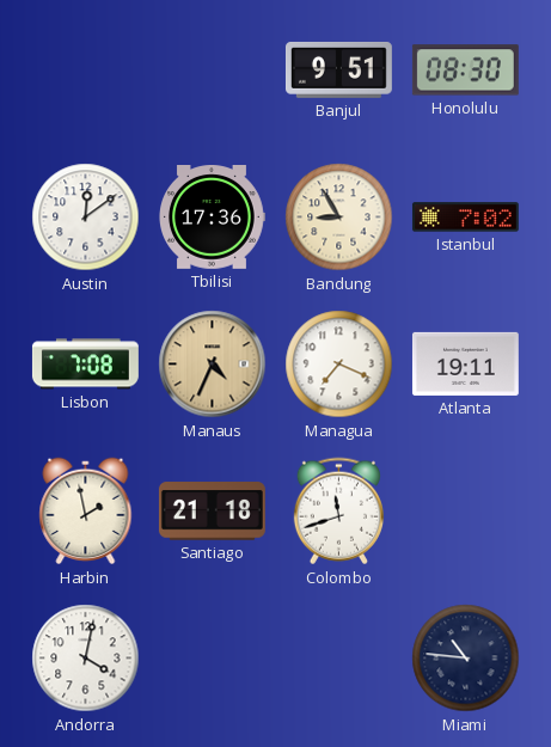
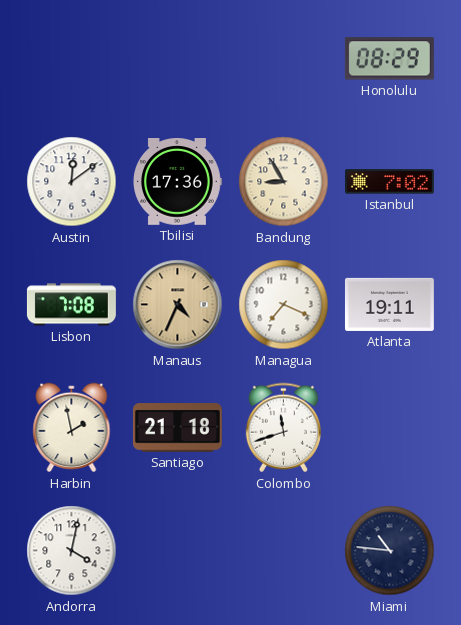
Banjul: 9:51 -> none (338, 69)
Honolulu: 08:30 -> 08:29 (389, 59)
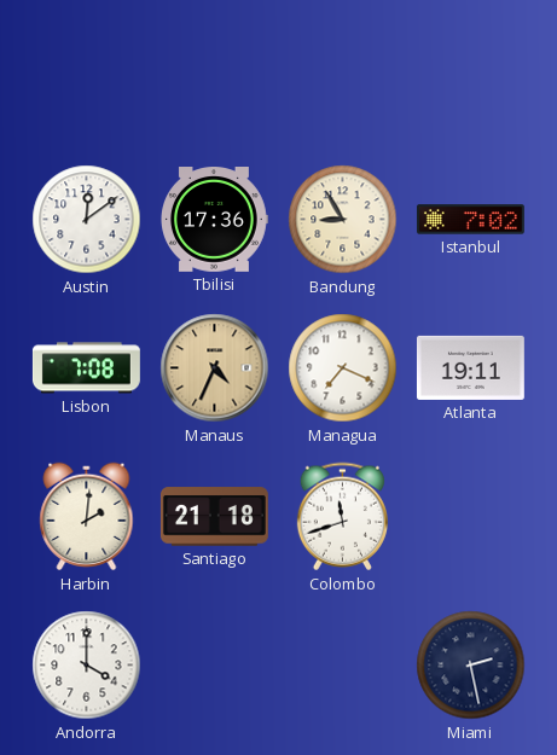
Honolulu: 08:29 -> none (389, 59)
Harbin: 1:58 -> 2:01 (87, 517)
Andorra: 4:02 -> 4:00 (87, 666)
Miami: 10:46 -> 2:28 (471, 666)
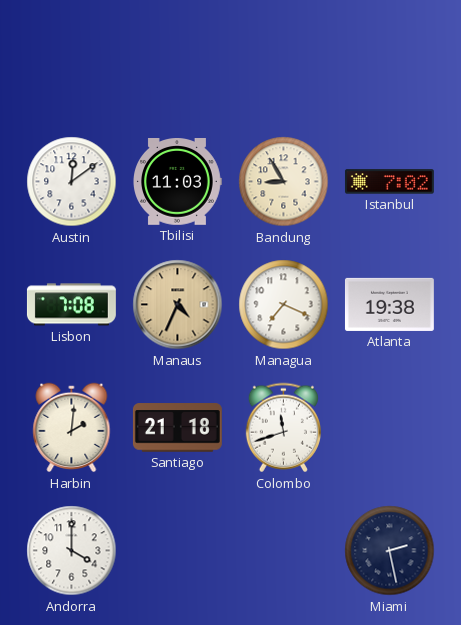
Tbilisi: 17:36 -> 11:03 (178, 182)
Atlanta: 19:11 -> 19:38 (389, 304)
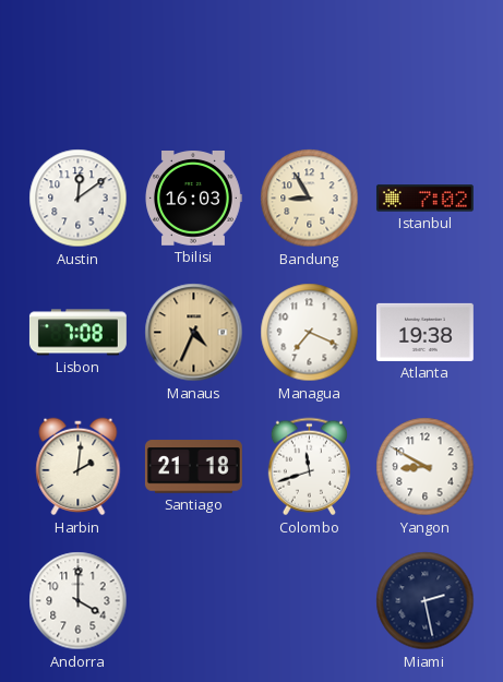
Tbilisi: 11:03 -> 16:03 (194, 199)
Yangon: none -> 8:50 (426, 467)
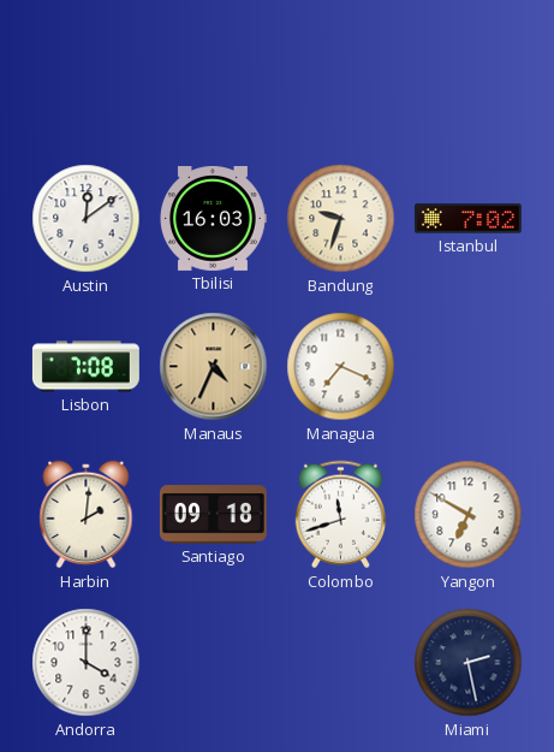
Bandung: 8:55 -> 9:33 (341, 219)
Atlanta: 19:38 -> none (424, 332)
Santiago: 21:18 -> 09:18 (213, 515)
Yangon: 8:50 -> 6:50 (469, 515)
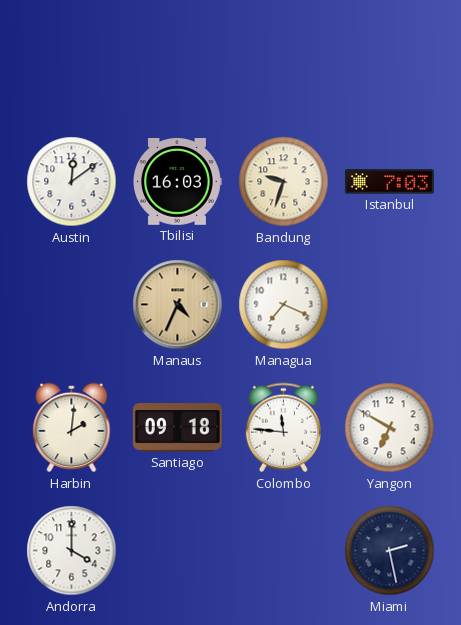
Istanbul: 7:02 -> 7:03 (389, 182)
Lisbon: 7:08 -> none (85, 367)
Colombo: 11:42 -> 11:46 (283, 428)
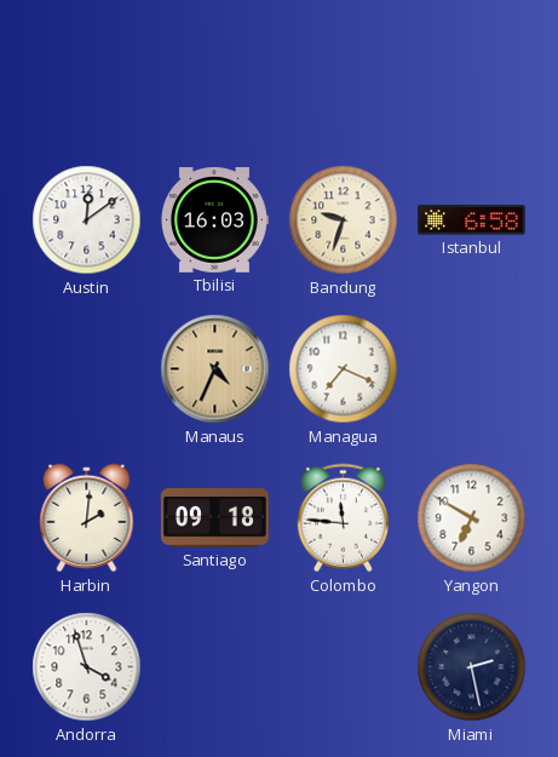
Istanbul: 7:03 -> 6:58 (471, 220)
Andorra: 4:00 -> 3:57 (87, 667)
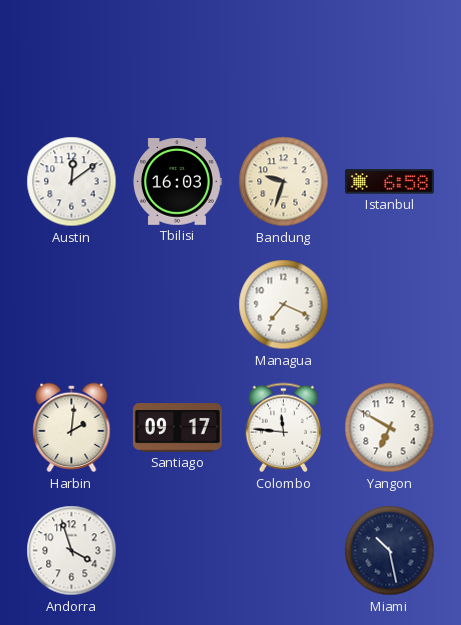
Manaus: 4:34 -> none (215, 369)
Santiago: 09:18 -> 09:17 (177, 428)
Miami: 2:28 -> 10:28 (390, 551)
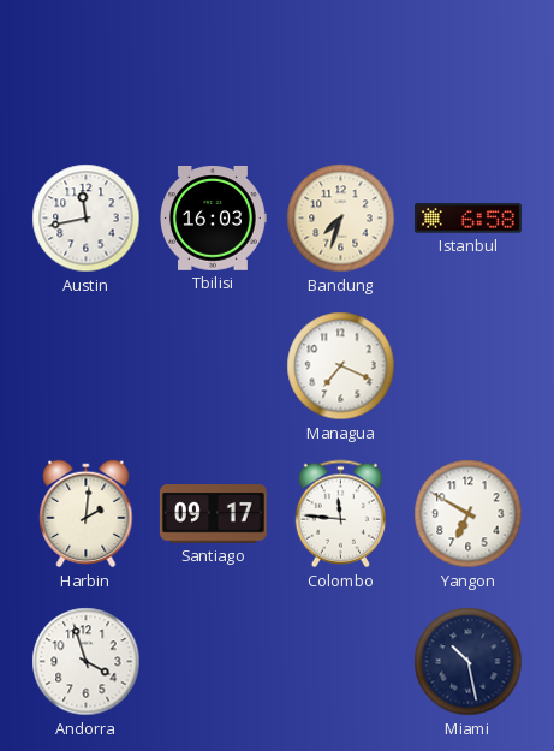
Austin: 12:09 -> 11:43 (87, 219)
Bandung: 9:33 -> 7:33 (341, 219)
